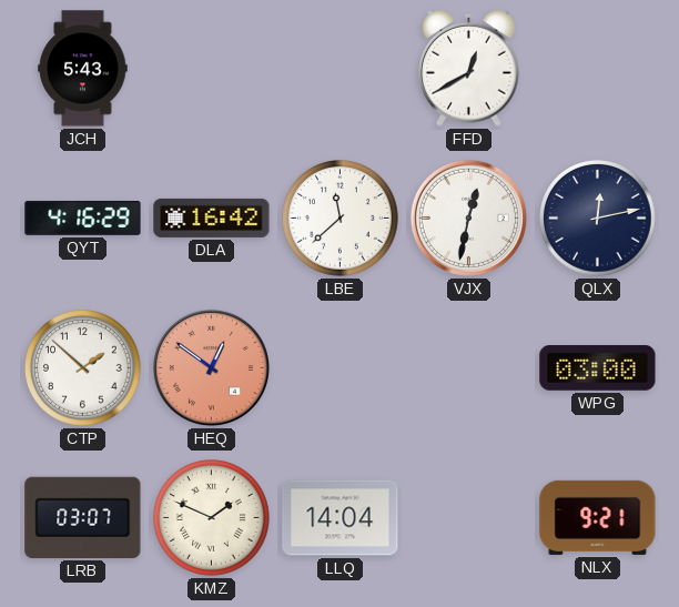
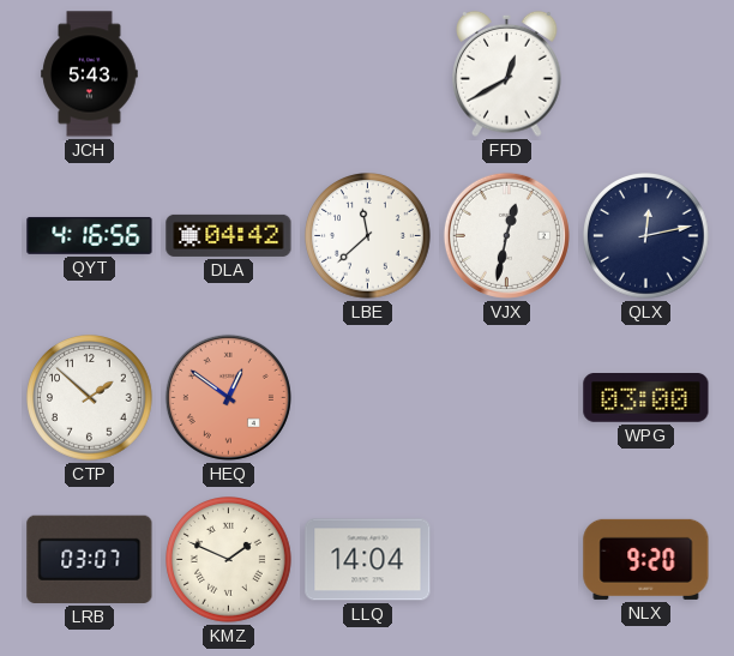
QYT: 4:16:29 -> 4:16:56 (90, 235)
DLA: 16:42 -> 04:42 (229, 235)
NLX: 9:21 -> 9:20 (646, 559)
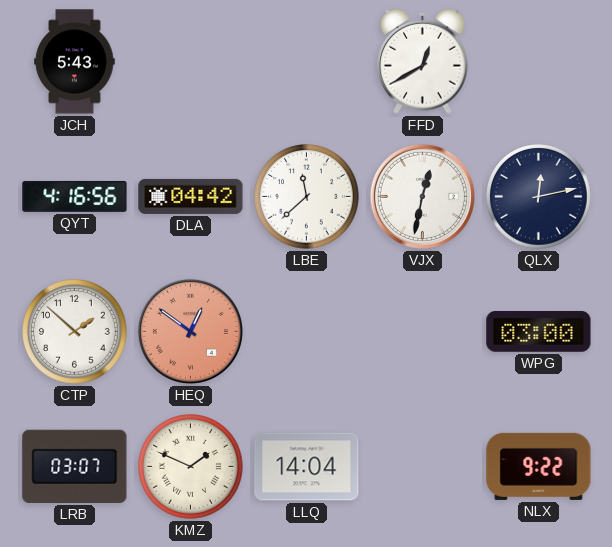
NLX: 9:20 -> 9:22 (539, 466)
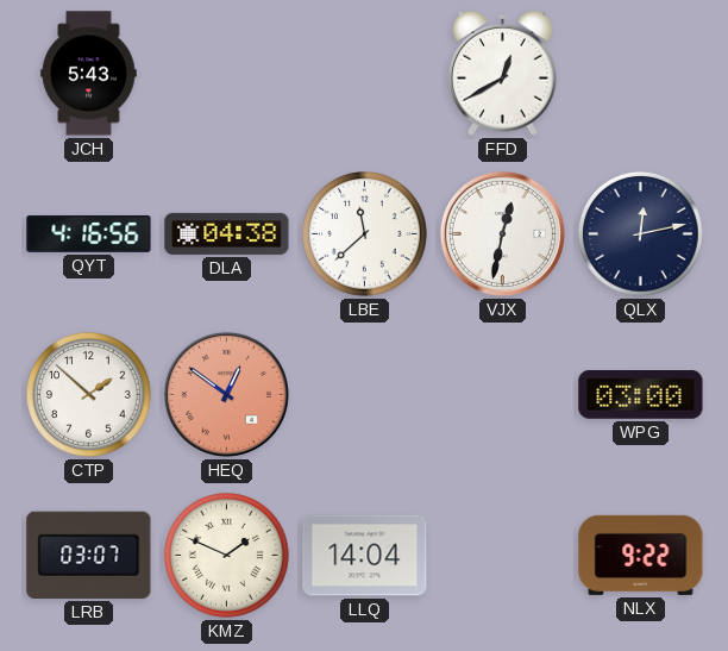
DLA: 04:42 -> 04:38 (227, 233)
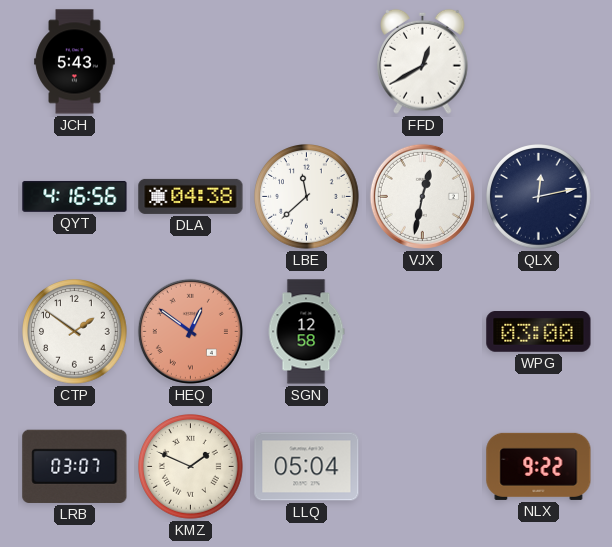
CTP: 1:52 -> 1:51 (75, 332)
SGN: none -> 12:58 (306, 332)
LLQ: 14:04 -> 05:04 (307, 467)
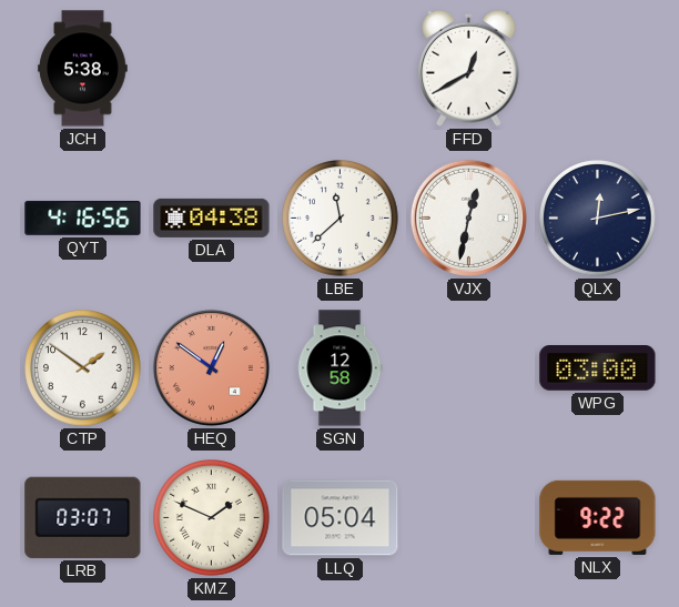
JCH: 5:43 -> 5:38 (83, 69)
